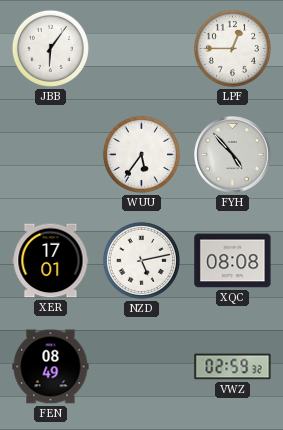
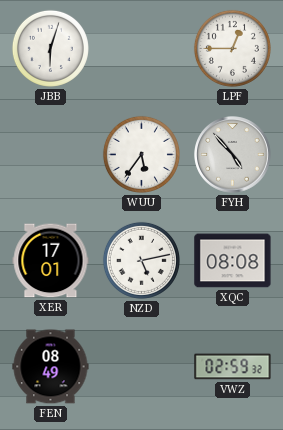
JBB: 6:06 -> 6:03 (50, 48)
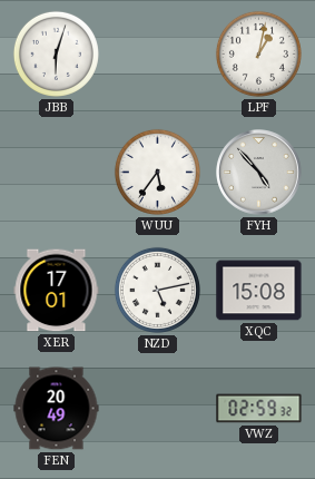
LPF: 12:45 -> 1:02 (258, 53)
XQC: 08:08 -> 15:08 (259, 291)
FEN: 08:49 -> 20:49 (57, 409)
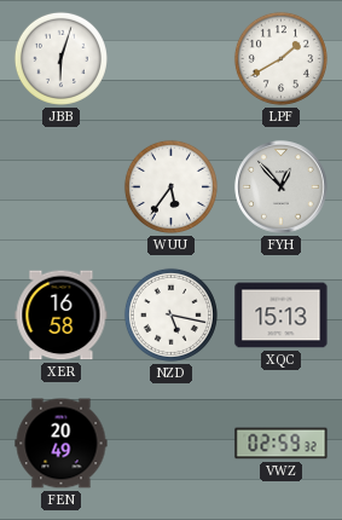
LPF: 1:02 -> 1:40 (280, 58)
FYH: 4:53 -> 12:53 (282, 187)
XER: 17:01 -> 16:58 (62, 316)
NZD: 5:13 -> 5:17 (170, 314)
XQC: 15:08 -> 15:13 (282, 316)
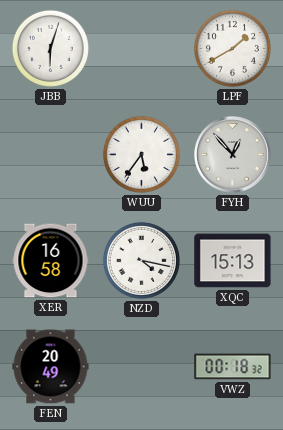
NZD: 5:17 -> 4:17 (141, 260)
VWZ: 02:59 -> 00:18 (233, 367)
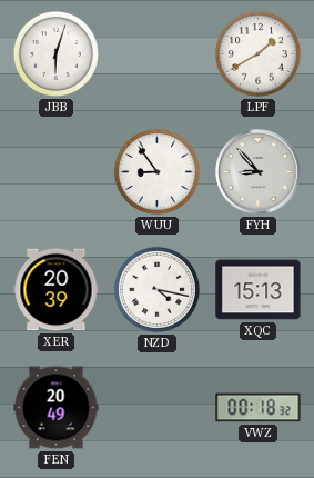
WUU: 5:36 -> 8:54 (156, 171)
FYH: 12:53 -> 8:53 (259, 172)
XER: 16:58 -> 20:39 (57, 290)
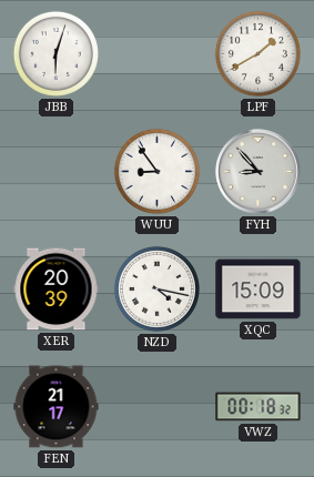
XQC: 15:13 -> 15:09 (259, 290)
FEN: 20:49 -> 21:17 (57, 407)
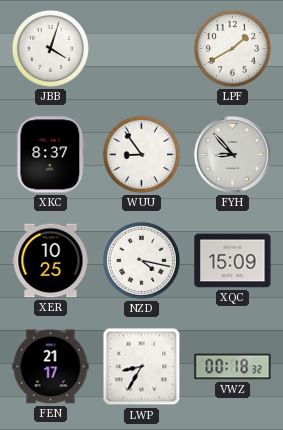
JBB: 6:03 -> 4:03 (50, 48)
XKC: none -> 8:37 (51, 155)
XER: 20:39 -> 10:25 (51, 261)
LWP: none -> 8:35 (142, 367)
